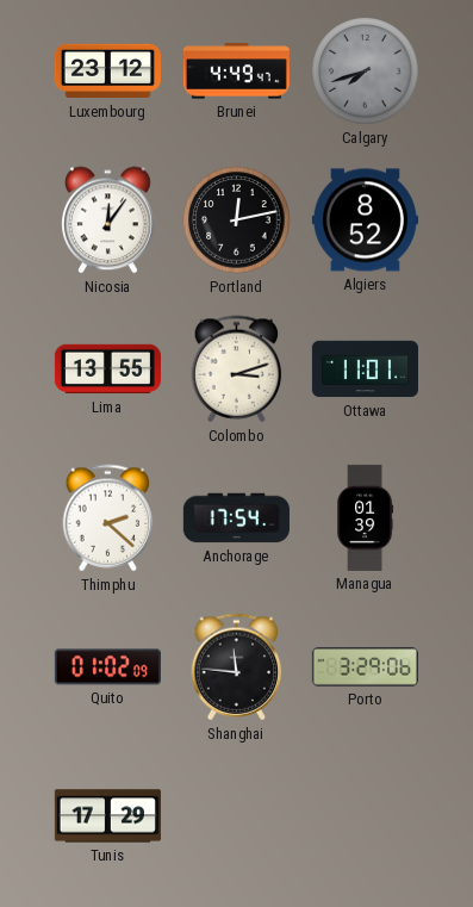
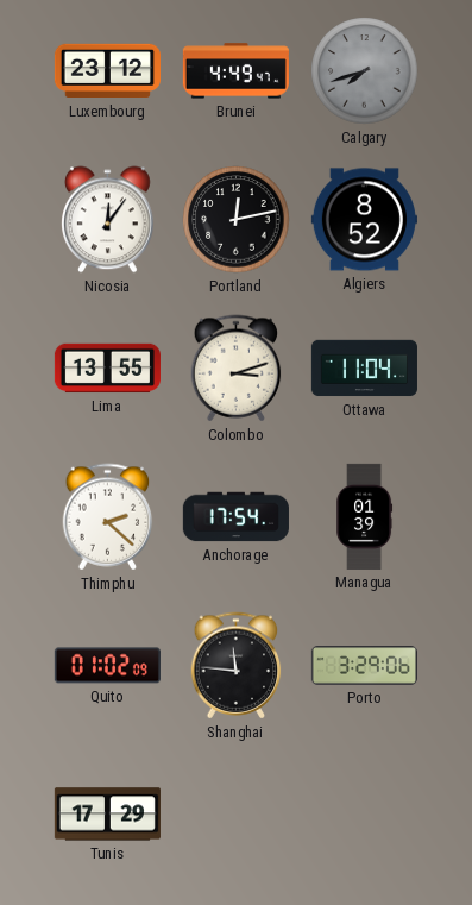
Ottawa: 11:01 -> 11:04 (364, 369)
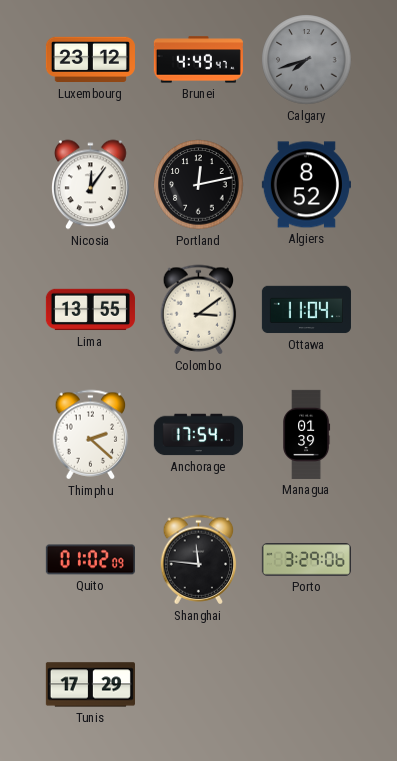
Colombo: 3:12 -> 3:09 (199, 310)
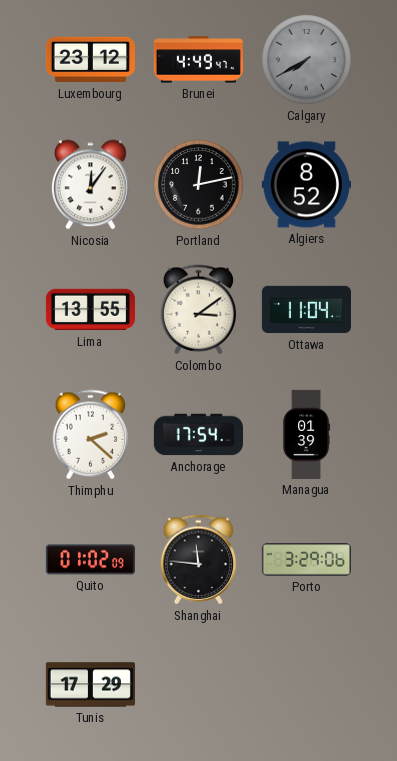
Calgary: 7:42 -> 7:40 (307, 60)
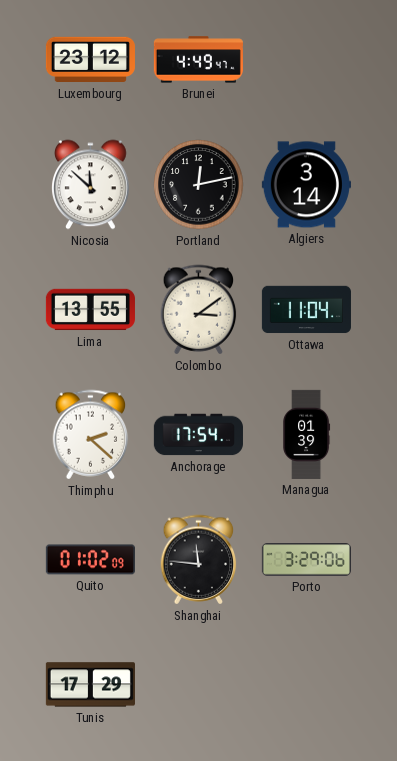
Calgary: 7:40 -> none (307, 60)
Nicosia: 12:06 -> 11:52 (91, 185)
Algiers: 8:52 -> 3:14 (306, 185)
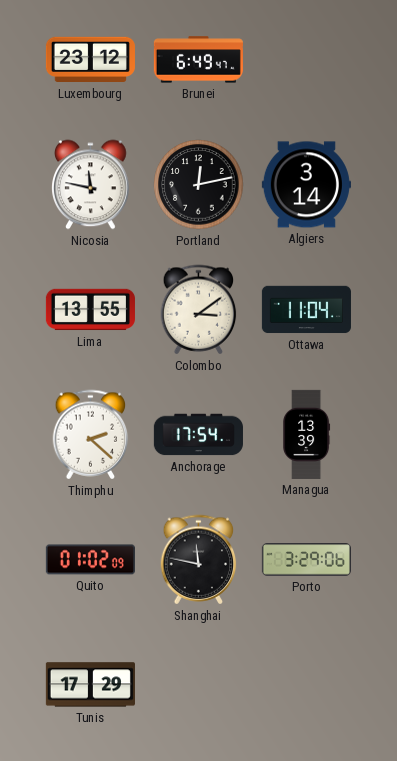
Brunei: 4:49 -> 6:49 (198, 60)
Nicosia: 11:52 -> 11:47 (91, 185)
Managua: 01:39 -> 13:39 (307, 434)
Shanghai: 11:46 -> 11:47 (199, 560)
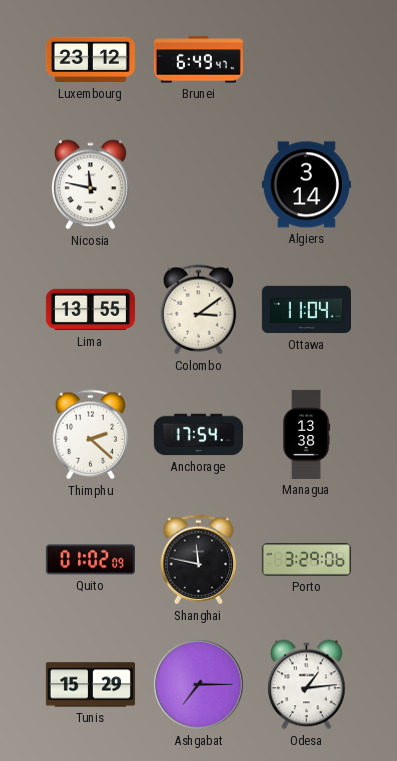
Portland: 12:13 -> none (199, 185)
Managua: 13:39 -> 13:38 (307, 434)
Tunis: 17:29 -> 15:29 (90, 685)
Ashgabat: none -> 7:15 (199, 685)
Odesa: none -> 1:14 (307, 685)
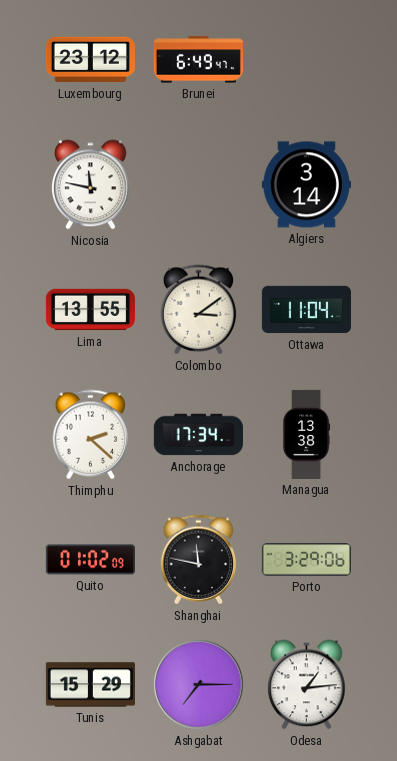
Anchorage: 17:54 -> 17:34 (198, 435)
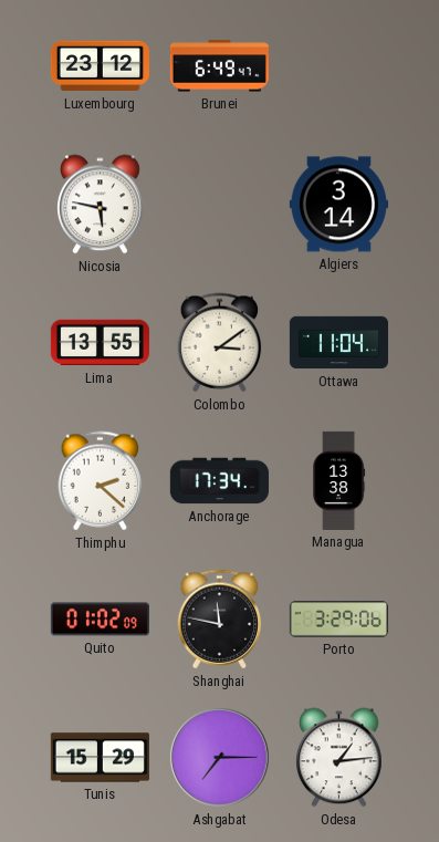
Nicosia: 11:47 -> 5:47 (101, 205)
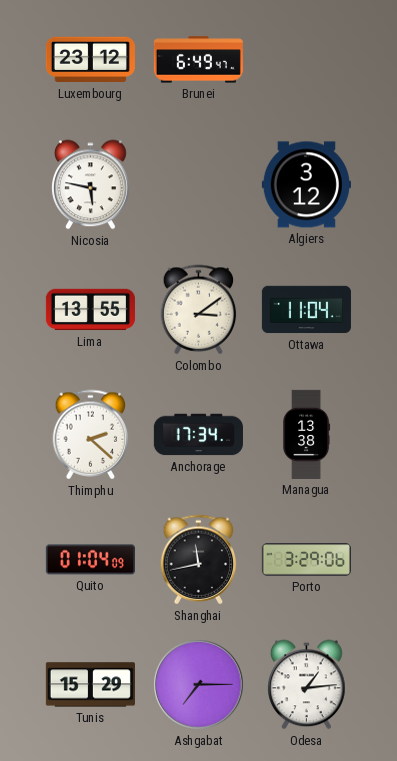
Algiers: 3:14 -> 3:12 (306, 185)
Quito: 01:02 -> 01:04 (90, 560)
Shanghai: 11:47 -> 11:43 (199, 560)
